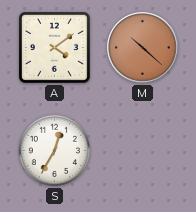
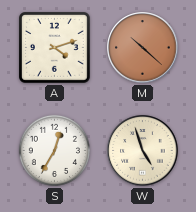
A: 4:09 -> 4:12 (55, 48)
W: none -> 4:57 (143, 151)
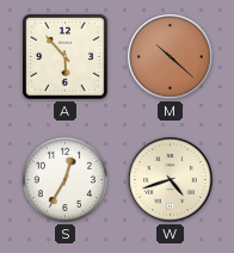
A: 4:12 -> 5:53 (66, 57)
W: 4:57 -> 4:42 (171, 180)
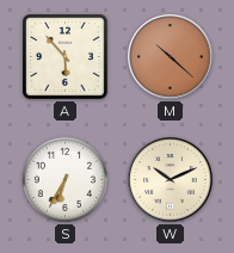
S: 12:35 -> 6:35 (64, 179)
W: 4:42 -> 10:11 (171, 180)
